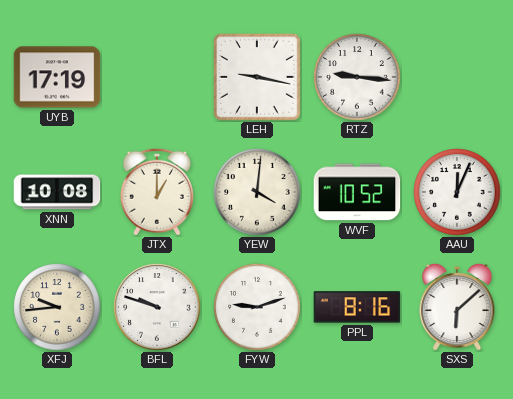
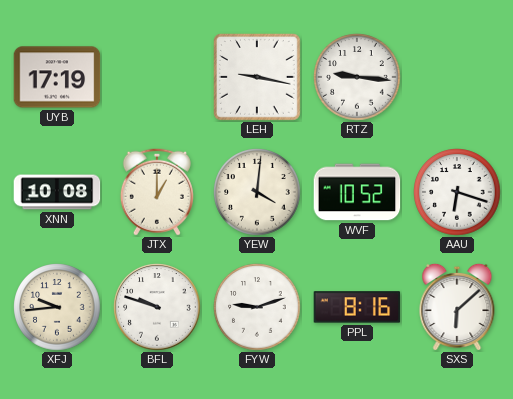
AAU: 12:04 -> 6:18 (457, 192)
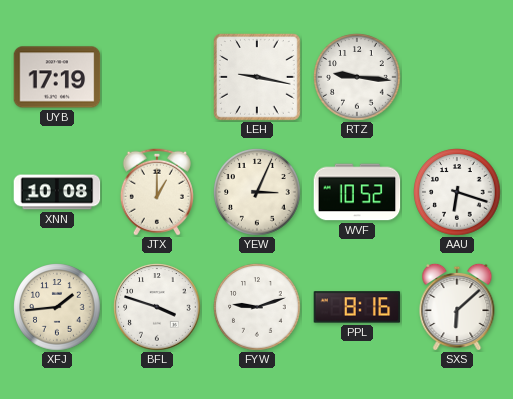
YEW: 4:01 -> 3:04 (257, 192)
XFJ: 9:44 -> 1:44 (57, 307)
BFL: 9:48 -> 3:48 (157, 307)
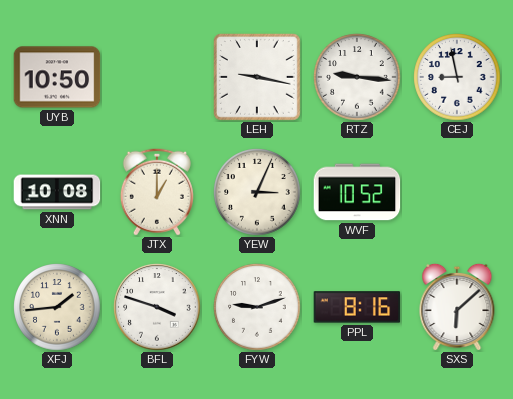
UYB: 17:19 -> 10:50 (57, 77)
CEJ: none -> 8:58 (457, 77)
AAU: 6:18 -> none (457, 192)
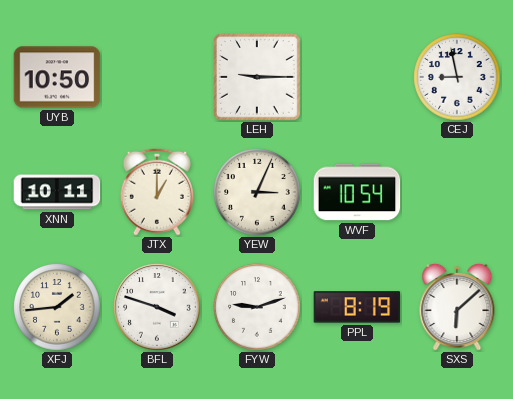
LEH: 9:17 -> 9:15 (257, 77)
RTZ: 9:16 -> none (357, 77)
XNN: 10:08 -> 10:11 (57, 192)
WVF: 10:52 -> 10:54 (357, 192)
PPL: 8:16 -> 8:19 (357, 307)
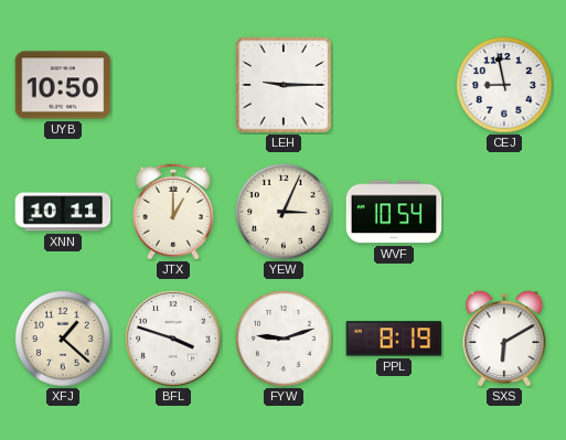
XFJ: 1:44 -> 1:22 (63, 339)
SXS: 6:08 -> 6:10 (504, 337)
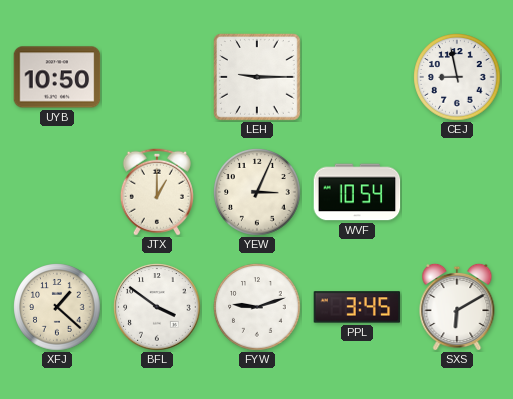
XNN: 10:11 -> none (63, 212)
BFL: 3:48 -> 3:51 (157, 307)
PPL: 8:19 -> 3:45 (357, 307)
